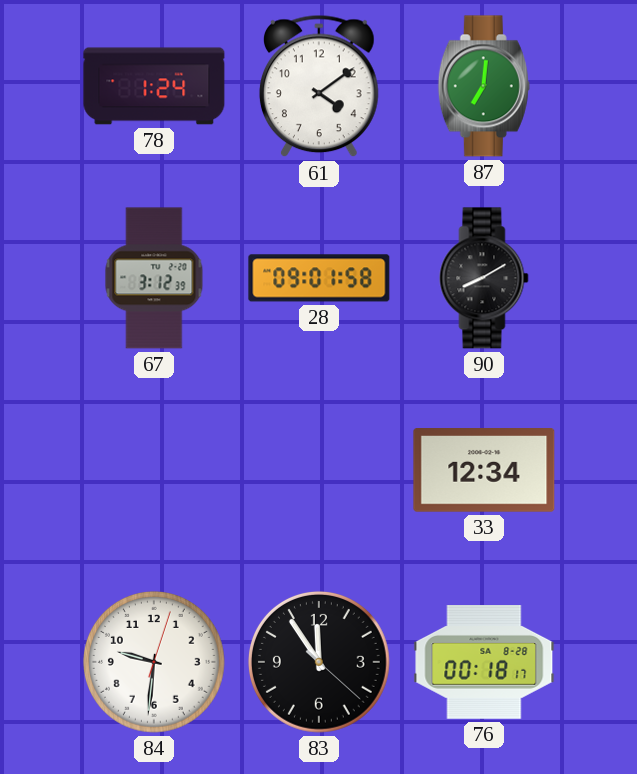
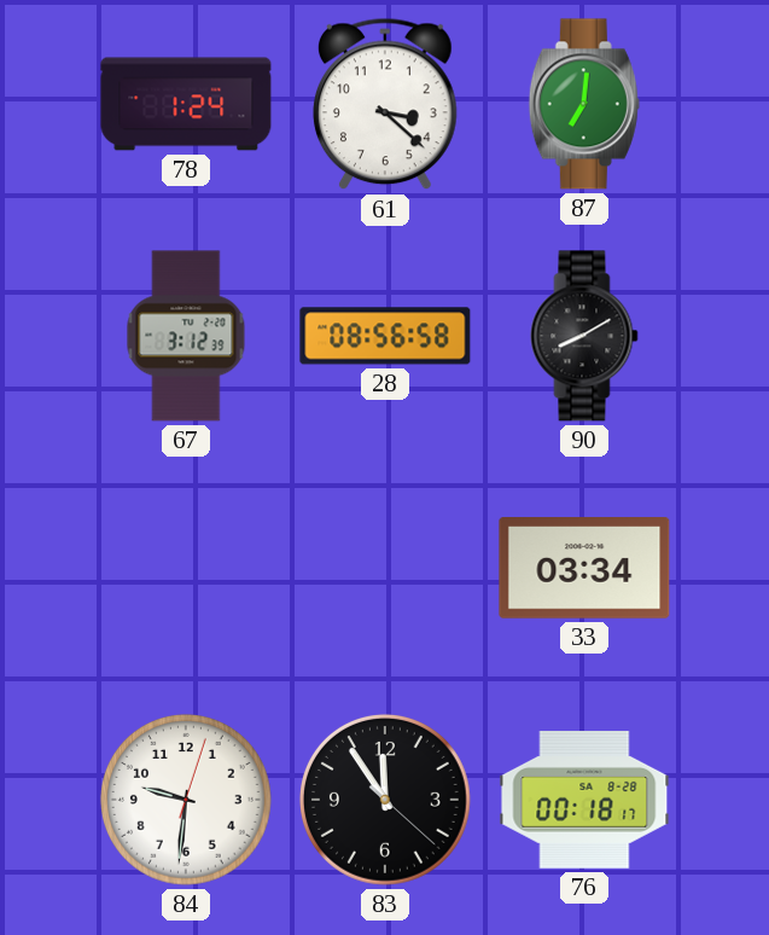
61: 4:09 -> 3:22 (385, 104)
28: 09:01 -> 08:56 (385, 336)
33: 12:34 -> 03:34 (584, 569)
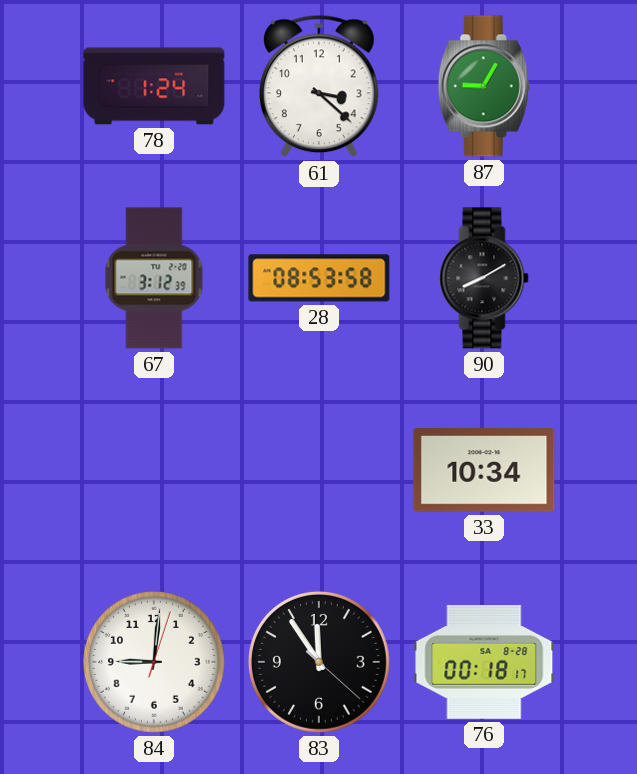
87: 7:01 -> 9:05 (484, 86)
28: 08:56 -> 08:53 (319, 278)
33: 03:34 -> 10:34 (484, 471)
84: 9:31 -> 9:01 (154, 662)
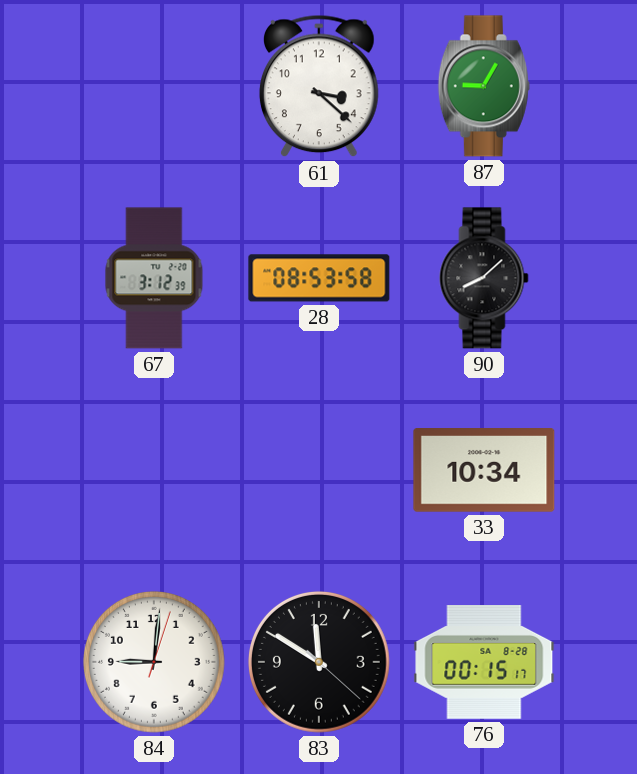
78: 1:24 -> none (154, 86)
90: 8:10 -> 8:08 (484, 278)
83: 11:54 -> 11:50 (319, 662)
76: 00:18 -> 00:15 (484, 663)
